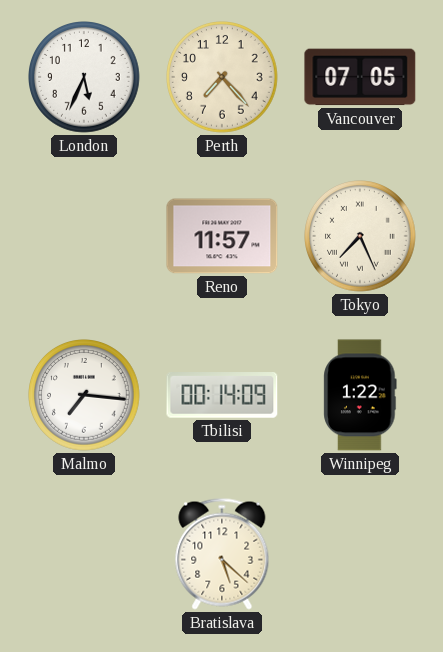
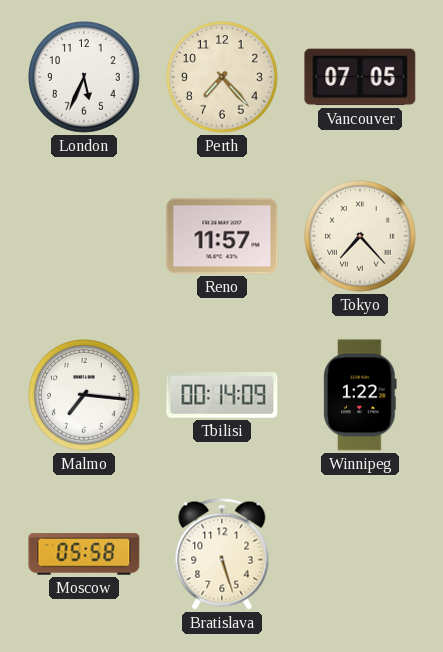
Tokyo: 7:26 -> 7:23 (361, 237)
Moscow: none -> 05:58 (84, 554)
Bratislava: 5:22 -> 5:27 (222, 554)
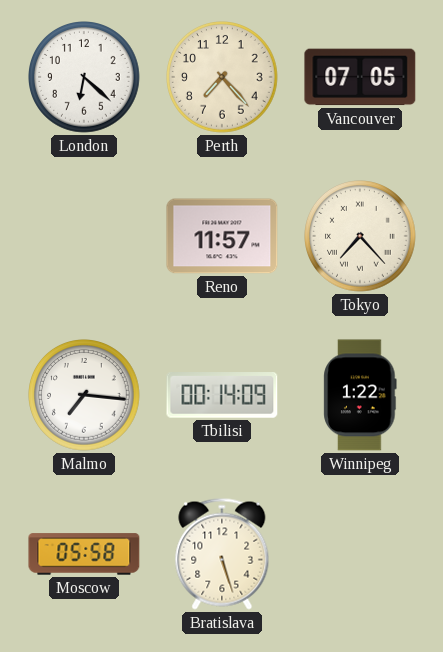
London: 5:34 -> 6:22 (85, 78)
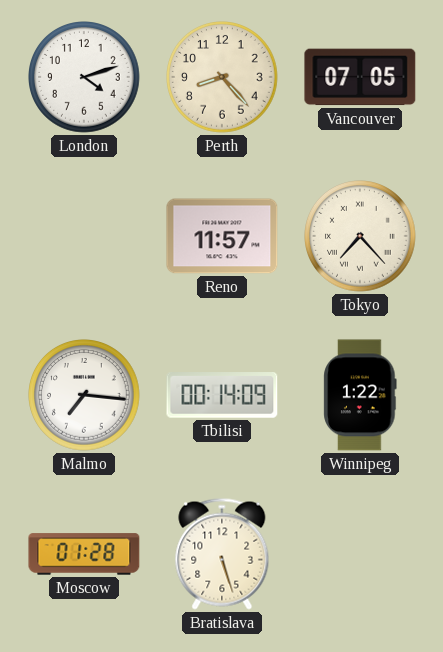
London: 6:22 -> 4:12 (85, 78)
Perth: 7:23 -> 8:23 (223, 78)
Moscow: 05:58 -> 01:28 (84, 554)
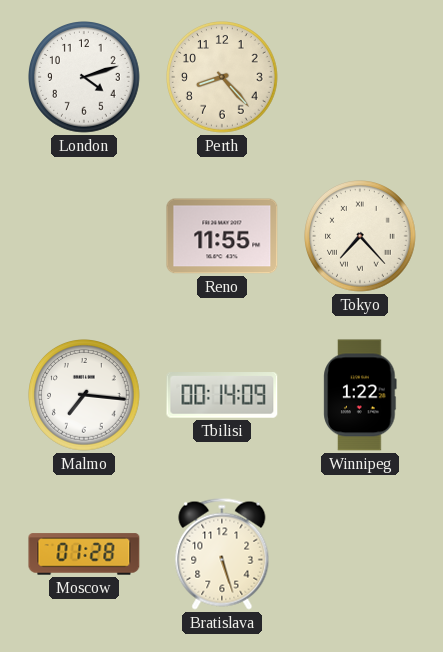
Vancouver: 07:05 -> none (360, 77)
Reno: 11:57 -> 11:55 (222, 236)
